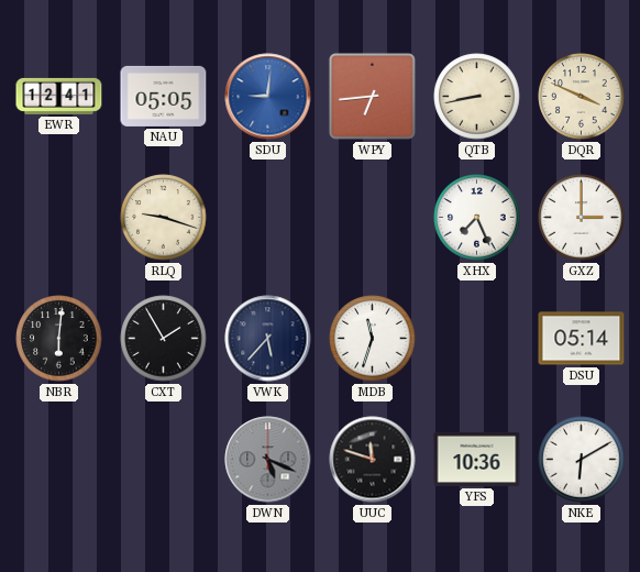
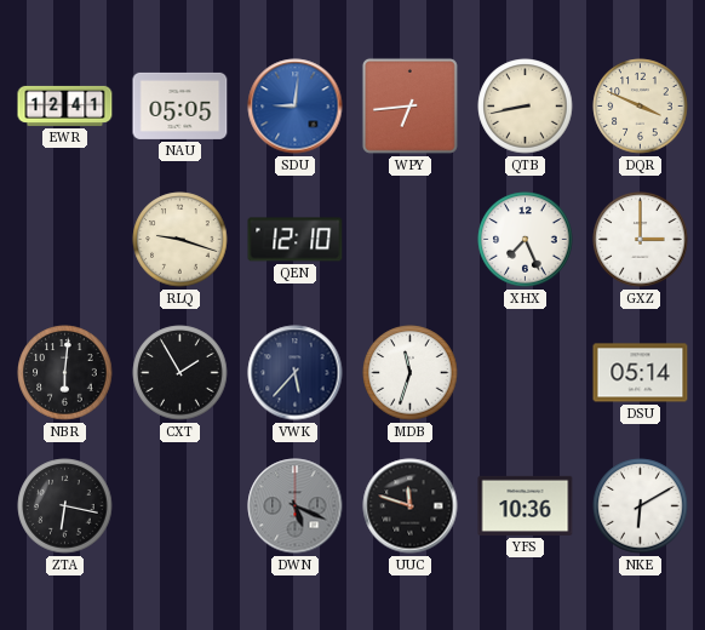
QEN: none -> 12:10 (296, 240)
ZTA: none -> 6:17 (65, 506)
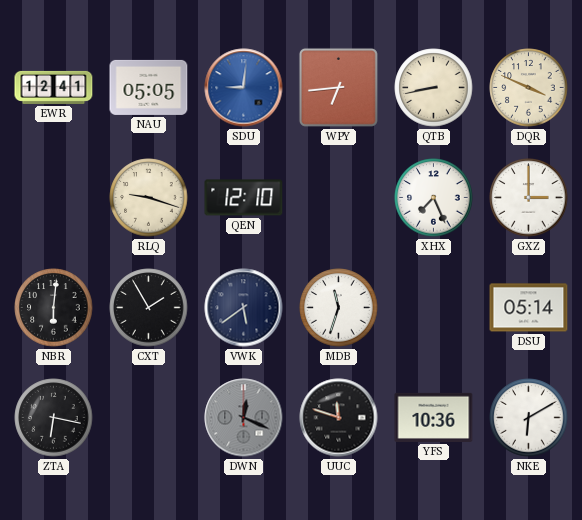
VWK: 5:37 -> 5:39 (244, 308)
DWN: 5:19 -> 12:19 (244, 418)
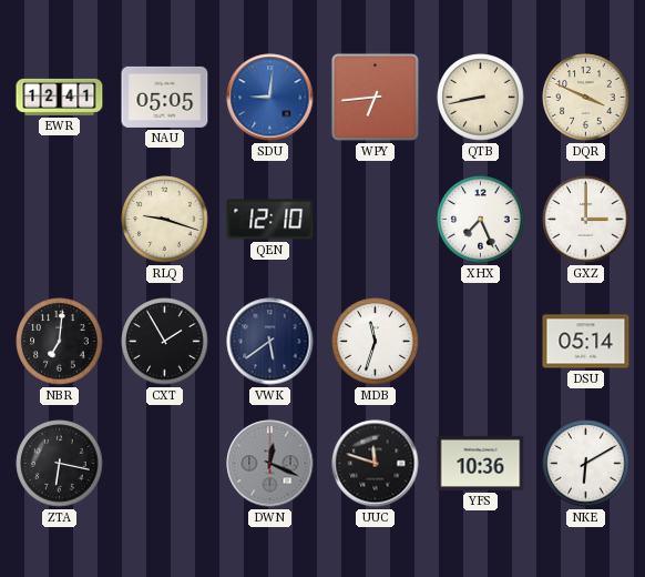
NBR: 6:01 -> 7:01 (60, 342)
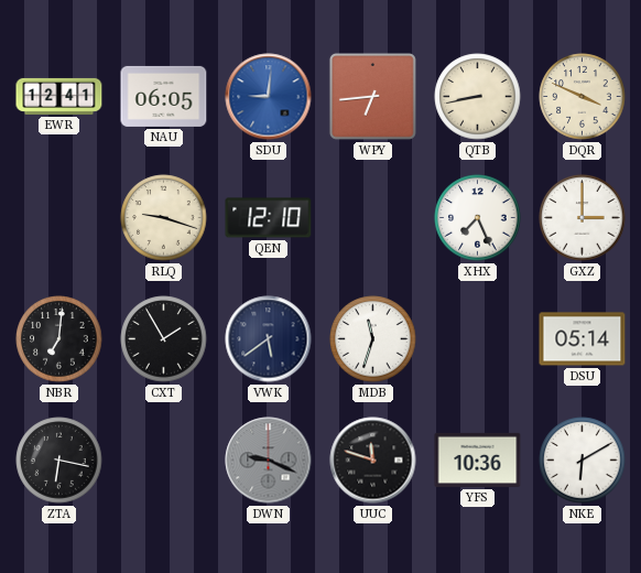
NAU: 05:05 -> 06:05 (164, 96)
DWN: 12:19 -> 9:19 (269, 461)
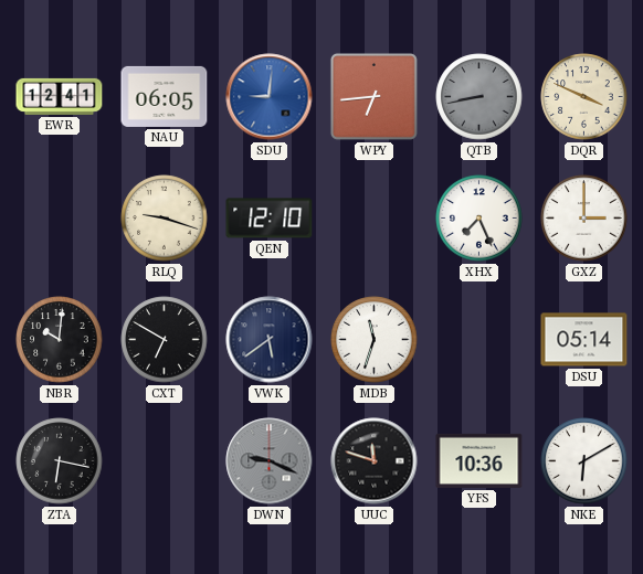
QTB dial: cream -> grey (479, 97)
NBR: 7:01 -> 10:01 (60, 340)
CXT: 1:55 -> 6:50 (165, 340)
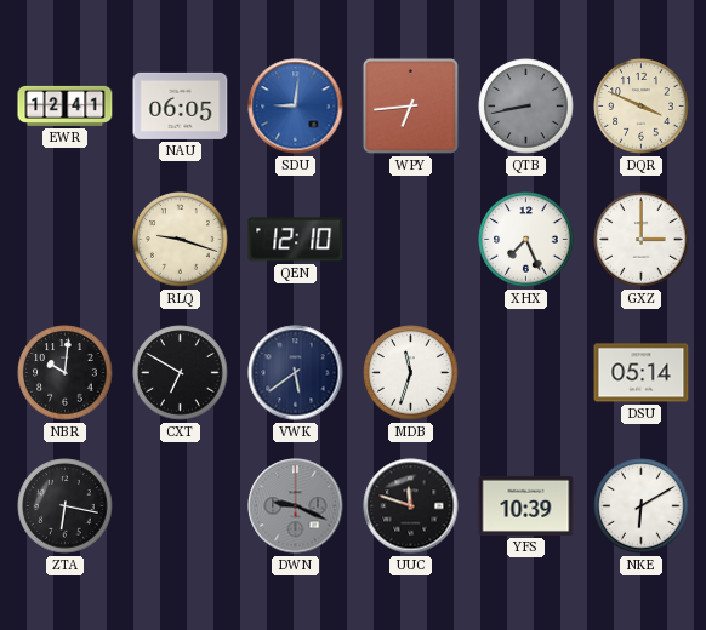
YFS: 10:36 -> 10:39 (526, 505)
